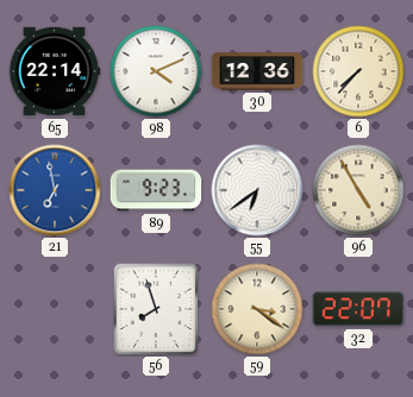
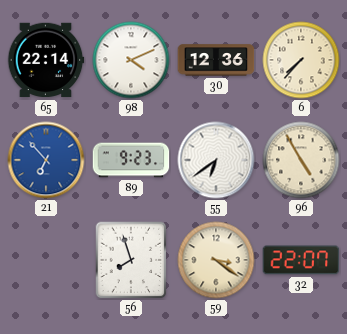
21: 6:58 -> 6:53 (46, 160)
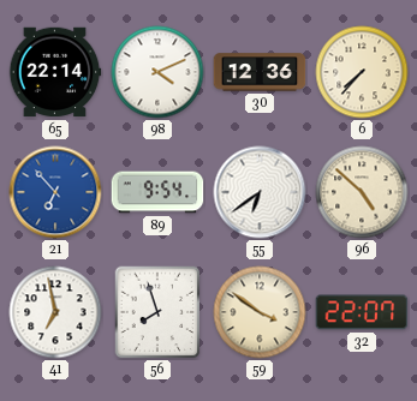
89: 9:23 -> 9:54 (157, 192)
96: 4:55 -> 4:52 (362, 192)
41: none -> 6:58 (55, 312)
59: 3:21 -> 3:51 (260, 312)
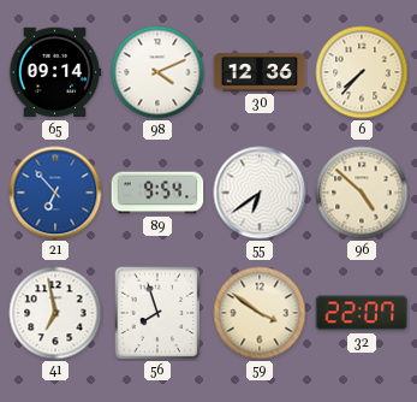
65: 22:14 -> 09:14 (55, 72)
